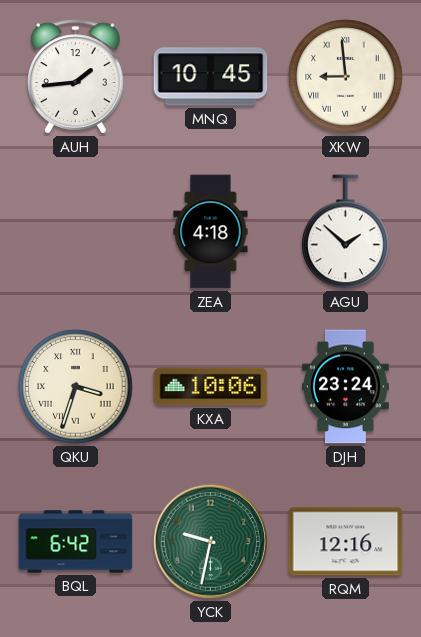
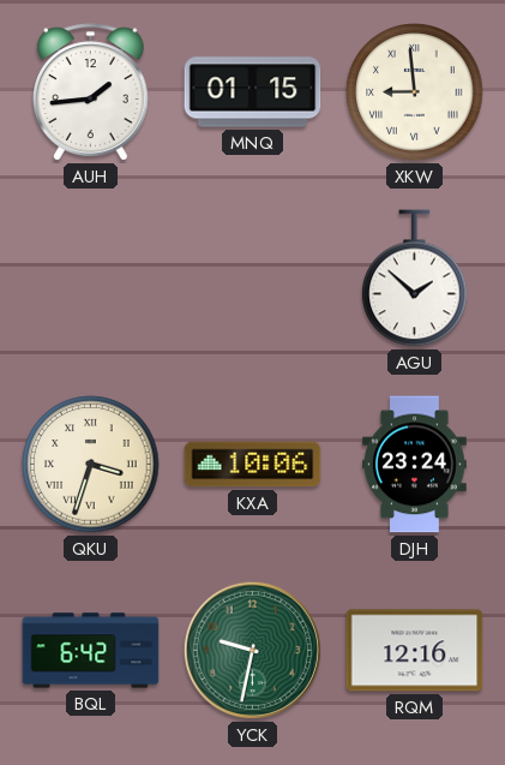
MNQ: 10:45 -> 01:15 (253, 92)
ZEA: 4:18 -> none (211, 232)
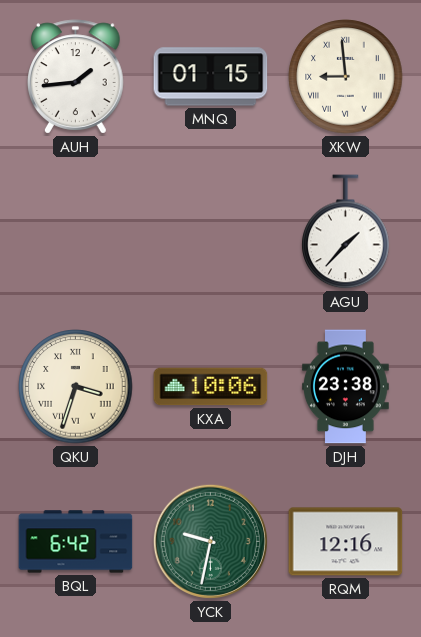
AGU: 1:52 -> 1:37 (346, 232)
DJH: 23:24 -> 23:38 (345, 387)
